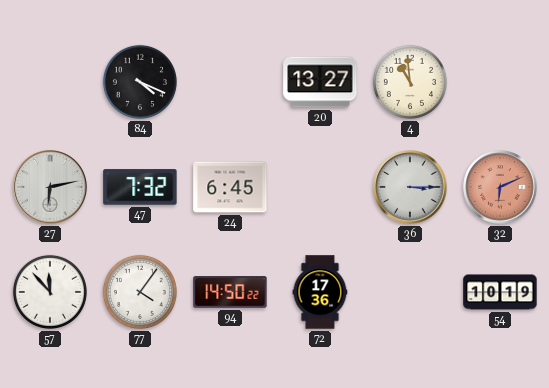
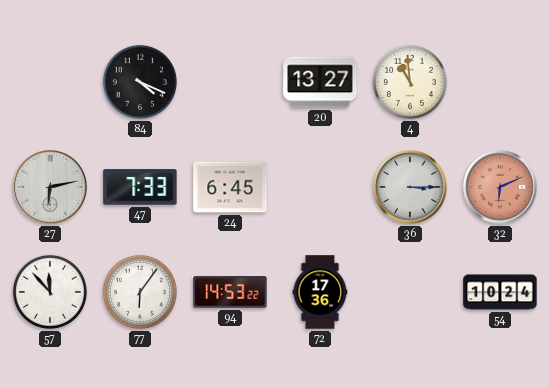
47: 7:32 -> 7:33 (140, 187)
77: 4:06 -> 6:06 (140, 292)
94: 14:50 -> 14:53 (230, 292)
54: 10:19 -> 10:24 (500, 292)
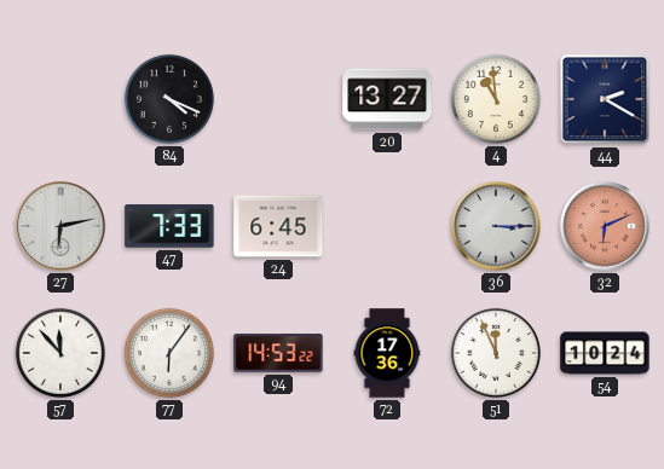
44: none -> 2:20 (605, 99)
51: none -> 11:56 (496, 353)
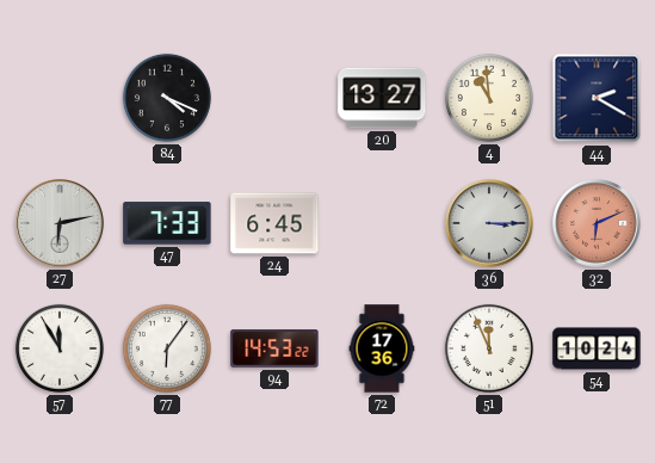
57: 11:53 -> 11:55 (60, 348)
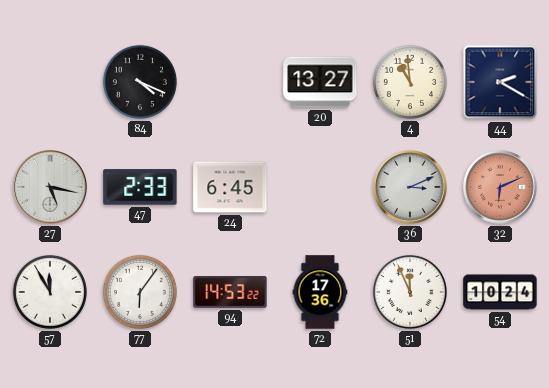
27: 6:13 -> 5:17 (50, 187)
47: 7:33 -> 2:33 (140, 187)
36: 3:15 -> 3:11 (410, 187)
